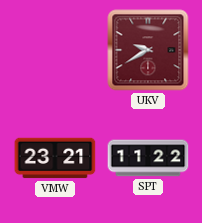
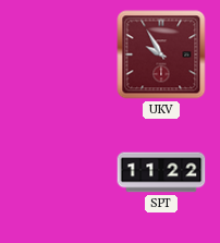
UKV: 9:40 -> 9:55 (161, 54)
VMW: 23:21 -> none (55, 158)
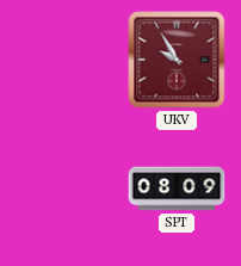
SPT: 11:22 -> 08:09 (177, 188)
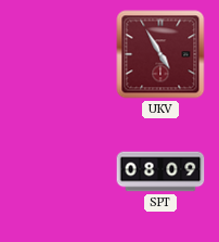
UKV: 9:55 -> 4:55 (160, 54)
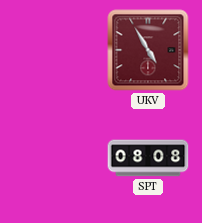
SPT: 08:09 -> 08:08 (148, 158)
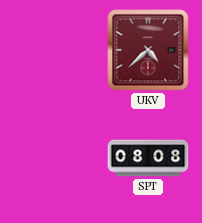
UKV: 4:55 -> 4:38 (148, 50)
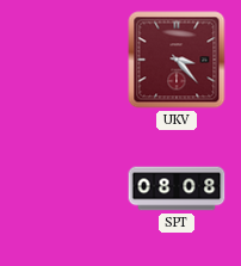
UKV: 4:38 -> 3:23 (177, 60)
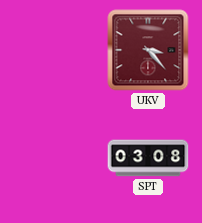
SPT: 08:08 -> 03:08 (148, 158)
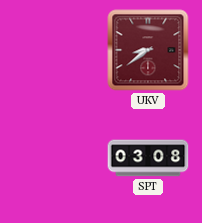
UKV: 3:23 -> 8:39 (148, 50)
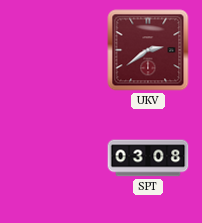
UKV: 8:39 -> 2:39 (148, 50)
